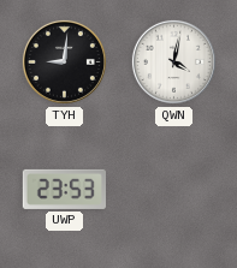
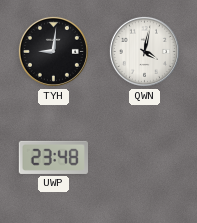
UWP: 23:53 -> 23:48 (53, 157)
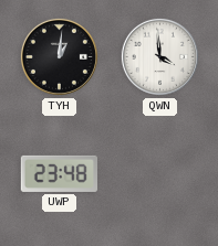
TYH: 9:01 -> 1:01 (59, 56)
QWN: 4:02 -> 3:59 (159, 56)
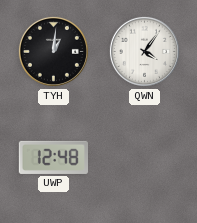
QWN: 3:59 -> 4:06 (144, 51)
UWP: 23:48 -> 12:48 (53, 157)
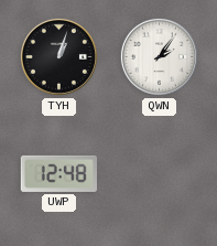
TYH: 1:01 -> 1:03 (58, 56)
QWN: 4:06 -> 2:06 (159, 56)
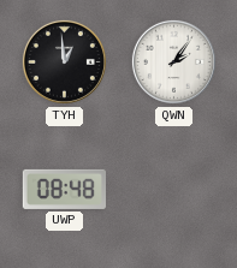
TYH: 1:03 -> 12:59 (64, 61)
UWP: 12:48 -> 08:48 (64, 189)
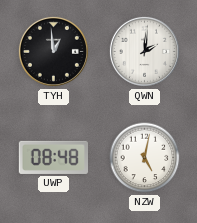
QWN: 2:06 -> 2:01 (144, 51)
NZW: none -> 5:02 (145, 158)
